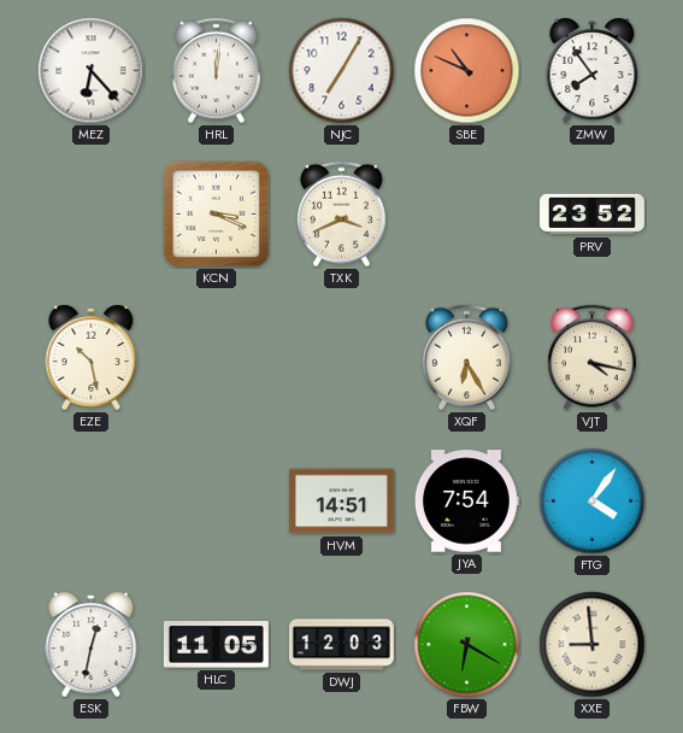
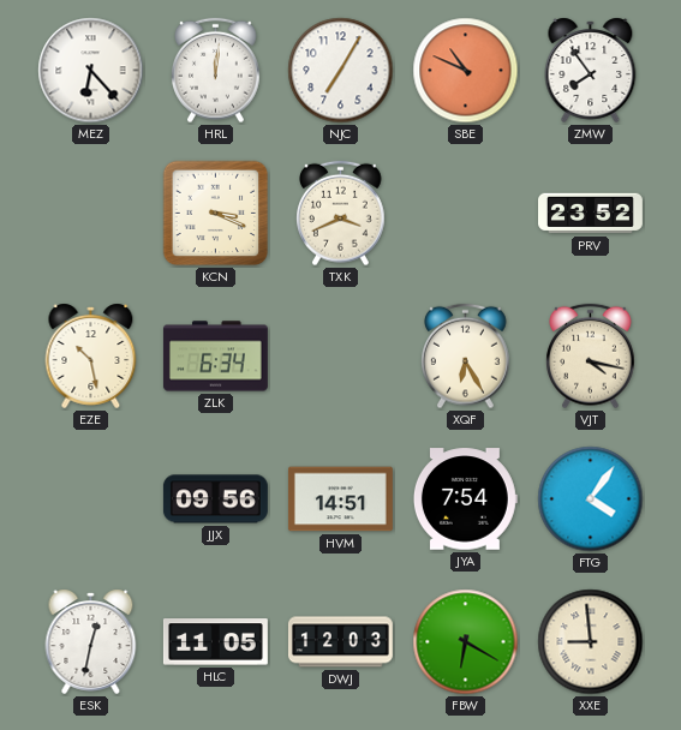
ZLK: none -> 6:34 (215, 357)
JJX: none -> 09:56 (215, 499)
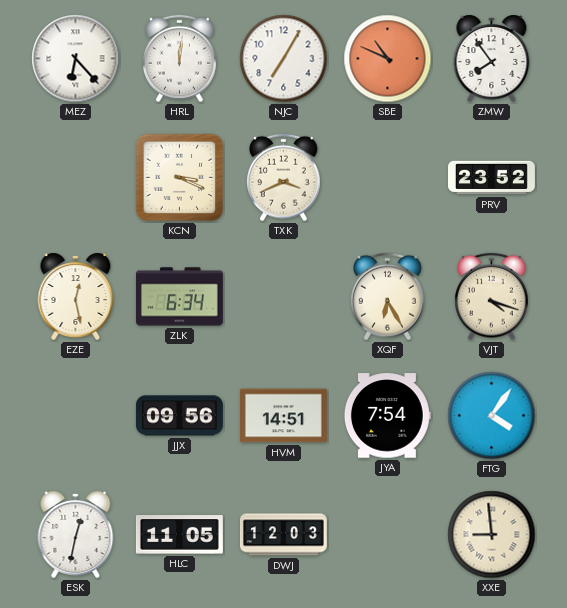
EZE: 10:28 -> 12:28 (76, 296)
VJT: 4:17 -> 4:18 (492, 297)
FBW: 6:20 -> none (466, 642)
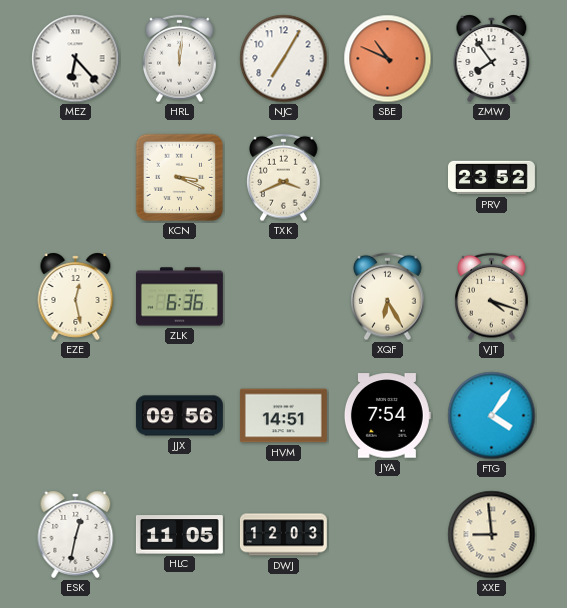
ZLK: 6:34 -> 6:36 (179, 297)
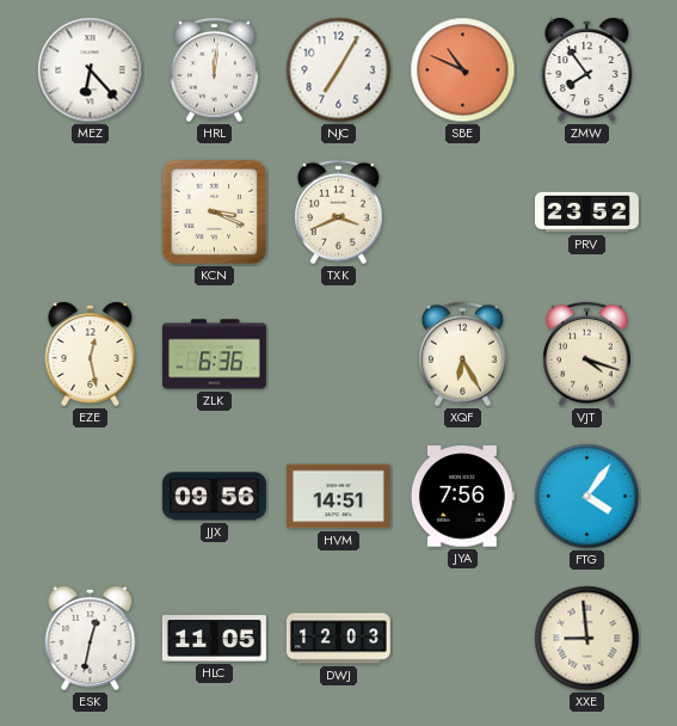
JYA: 7:54 -> 7:56 (462, 497)
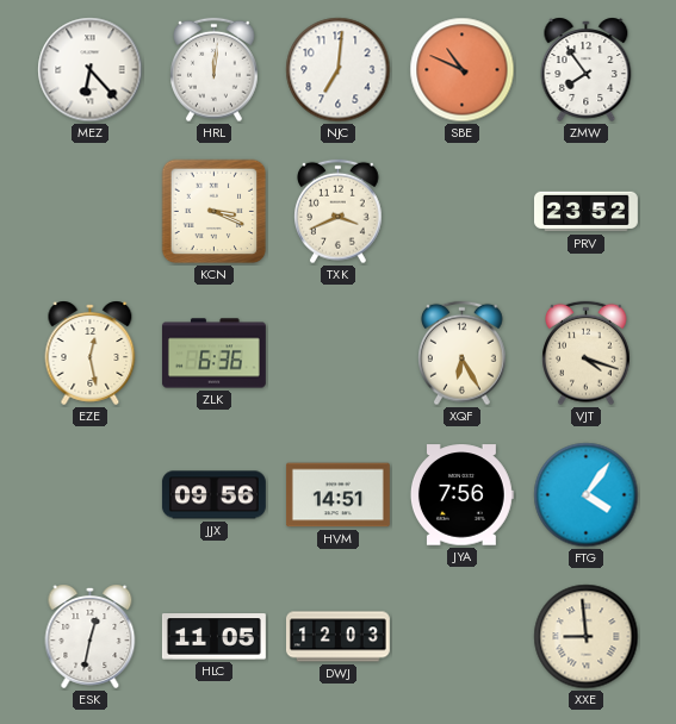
NJC: 7:05 -> 7:01 (339, 70)
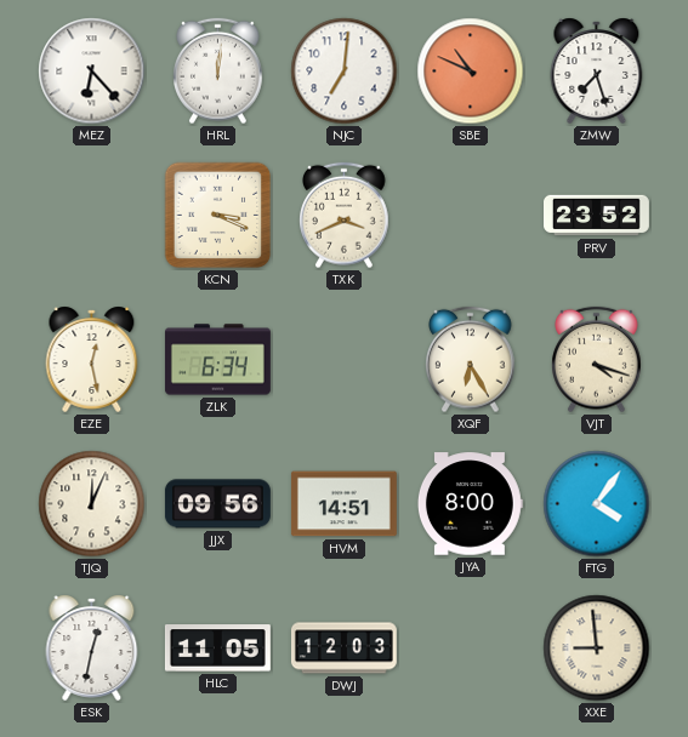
ZMW: 7:54 -> 7:27 (597, 70)
ZLK: 6:36 -> 6:34 (217, 360)
TJQ: none -> 12:04 (92, 504)
JYA: 7:56 -> 8:00 (470, 504)
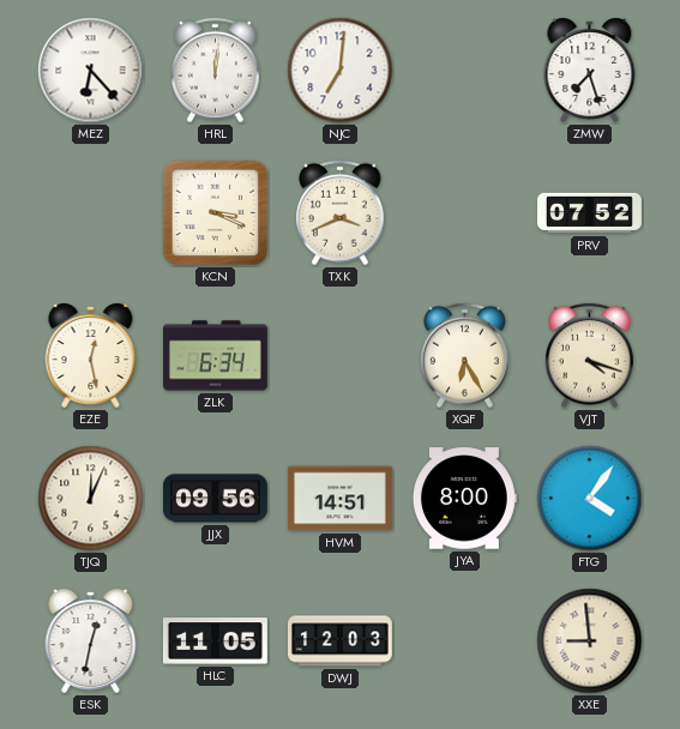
SBE: 10:49 -> none (471, 72)
PRV: 23:52 -> 07:52 (590, 213)
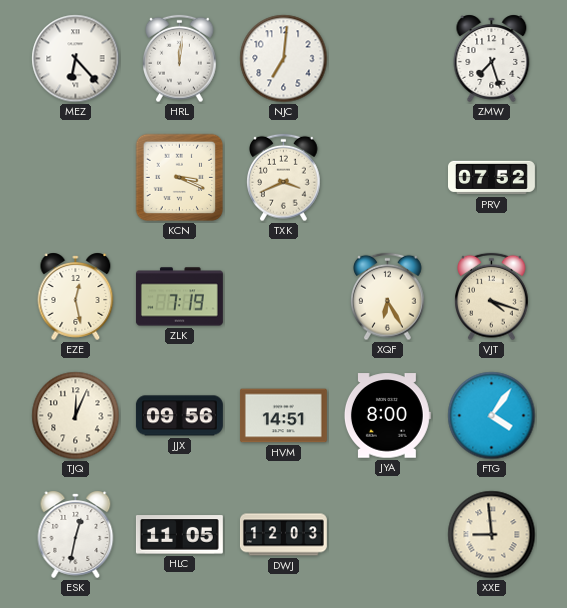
ZLK: 6:34 -> 7:19 (179, 297)
